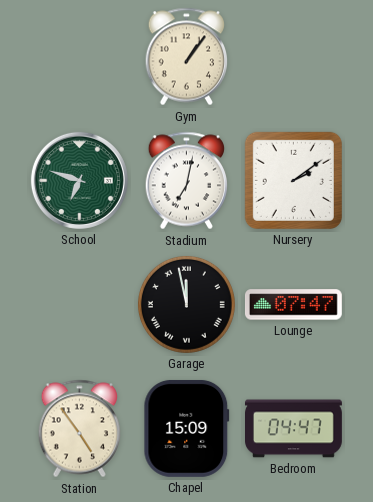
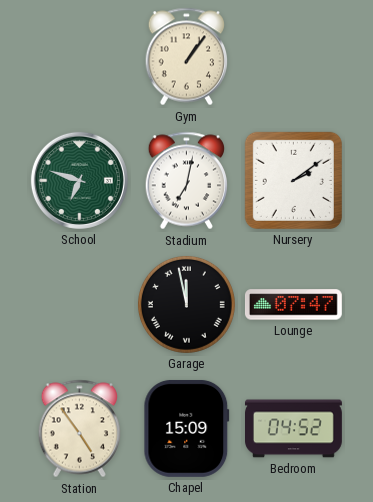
Bedroom: 04:47 -> 04:52 (294, 429)
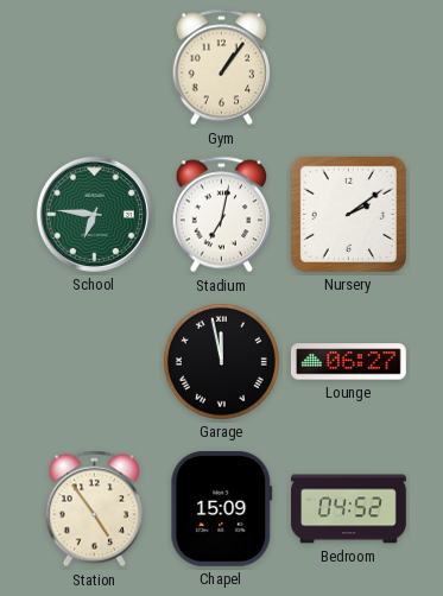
School: 6:48 -> 6:46 (94, 214)
Lounge: 07:47 -> 06:27 (348, 362)
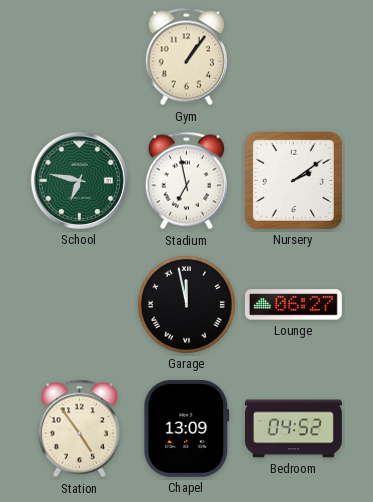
School: 6:46 -> 6:47 (79, 180)
Stadium: 7:02 -> 6:58 (186, 181)
Chapel: 15:09 -> 13:09 (187, 428)
